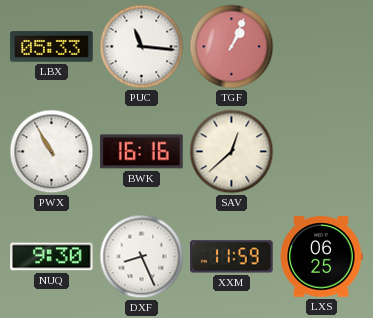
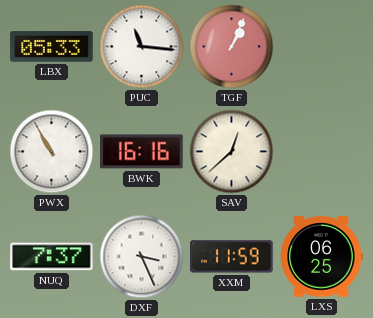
NUQ: 9:30 -> 7:37 (52, 257)
DXF: 8:26 -> 3:26 (142, 257)
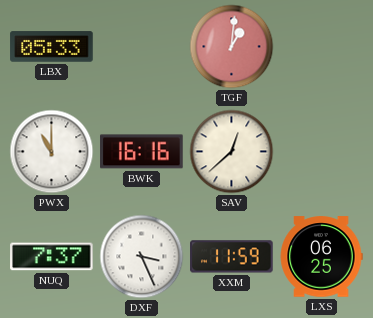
PUC: 11:16 -> none (142, 47)
TGF: 1:04 -> 1:01 (232, 47)
PWX: 10:55 -> 11:00 (52, 152)
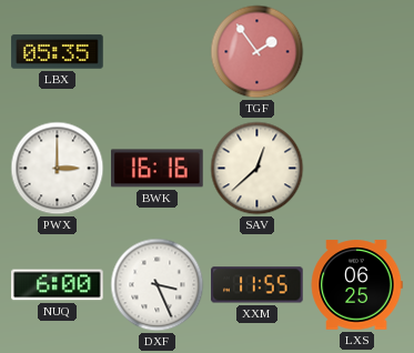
LBX: 05:33 -> 05:35 (58, 52)
TGF: 1:01 -> 1:54 (258, 52)
PWX: 11:00 -> 3:00 (58, 169)
NUQ: 7:37 -> 6:00 (58, 285)
XXM: 11:59 -> 11:55 (258, 285)
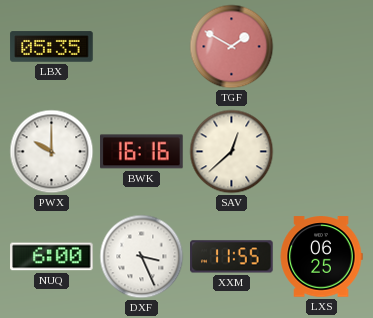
TGF: 1:54 -> 1:50 (232, 47)
PWX: 3:00 -> 10:00 (52, 152)
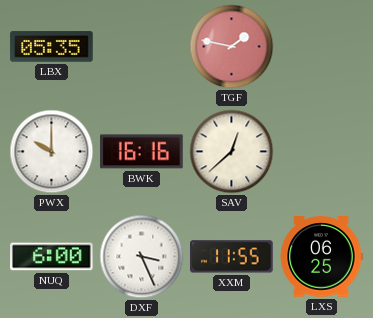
TGF: 1:50 -> 1:47 (232, 47)
